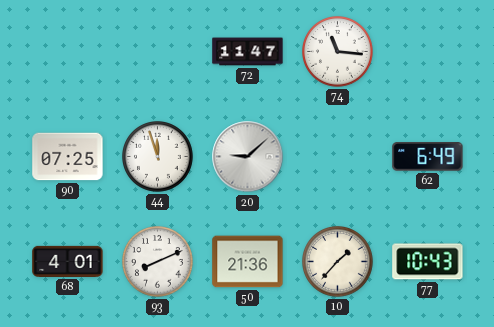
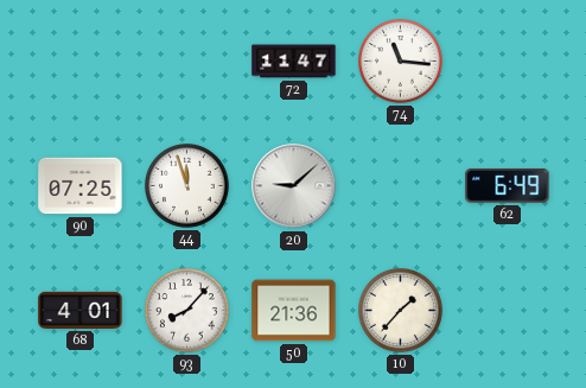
93: 8:11 -> 8:07 (187, 311)
77: 10:43 -> none (428, 262)
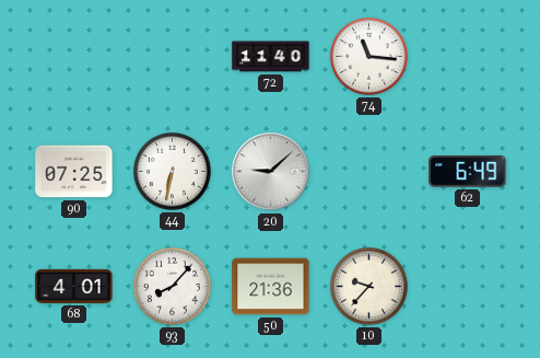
72: 11:47 -> 11:40 (271, 57)
44: 11:57 -> 6:32 (173, 172)
10: 1:37 -> 9:37 (369, 287)
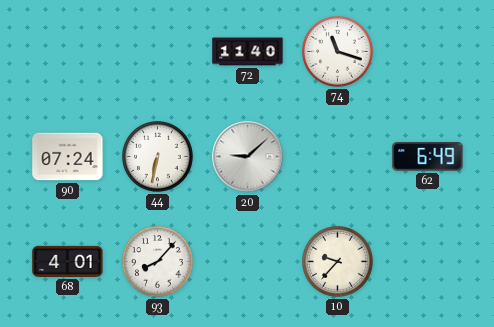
74: 11:16 -> 11:18 (338, 52)
90: 07:25 -> 07:24 (68, 157)
50: 21:36 -> none (271, 287)
